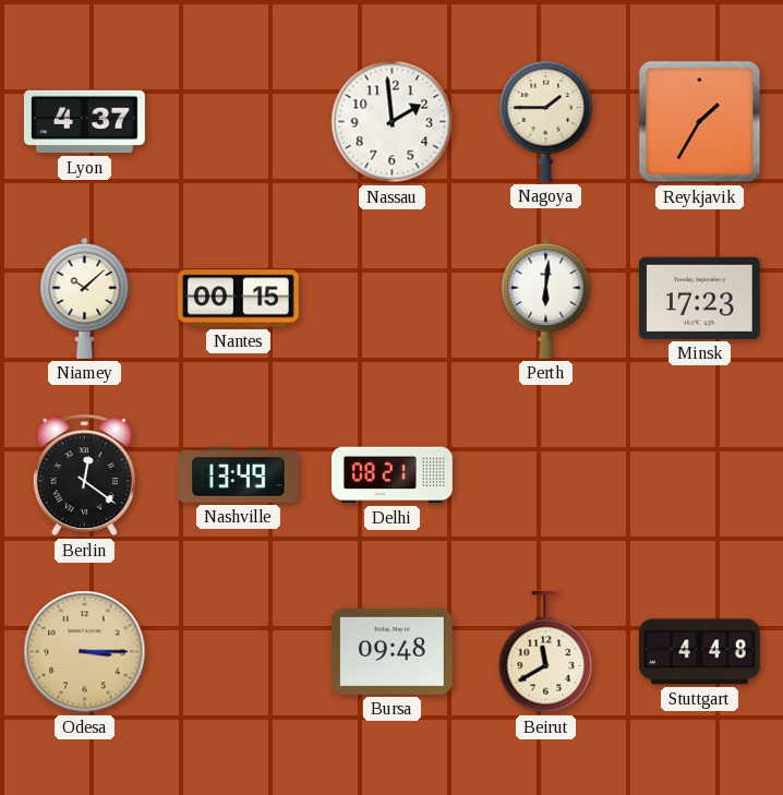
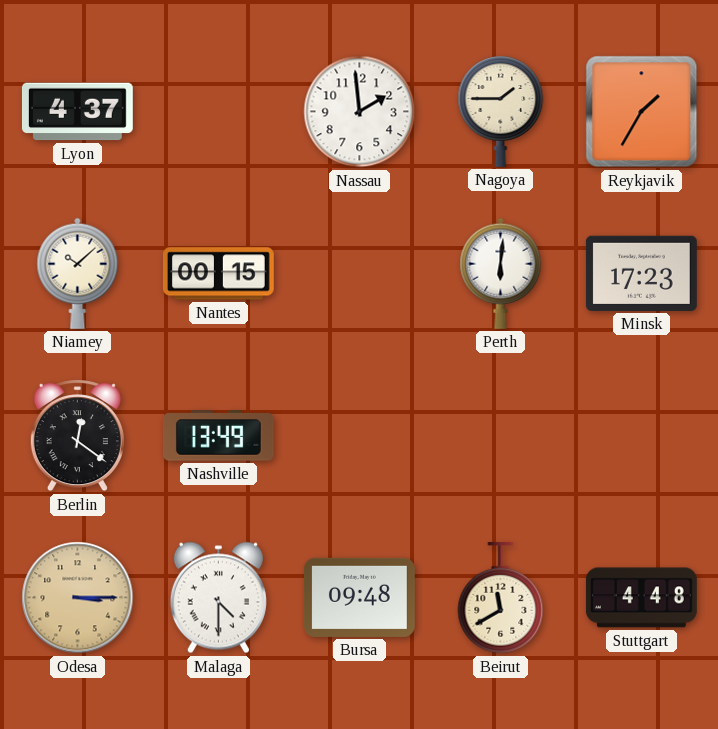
Delhi: 08:21 -> none (391, 475)
Malaga: none -> 4:30 (218, 598)
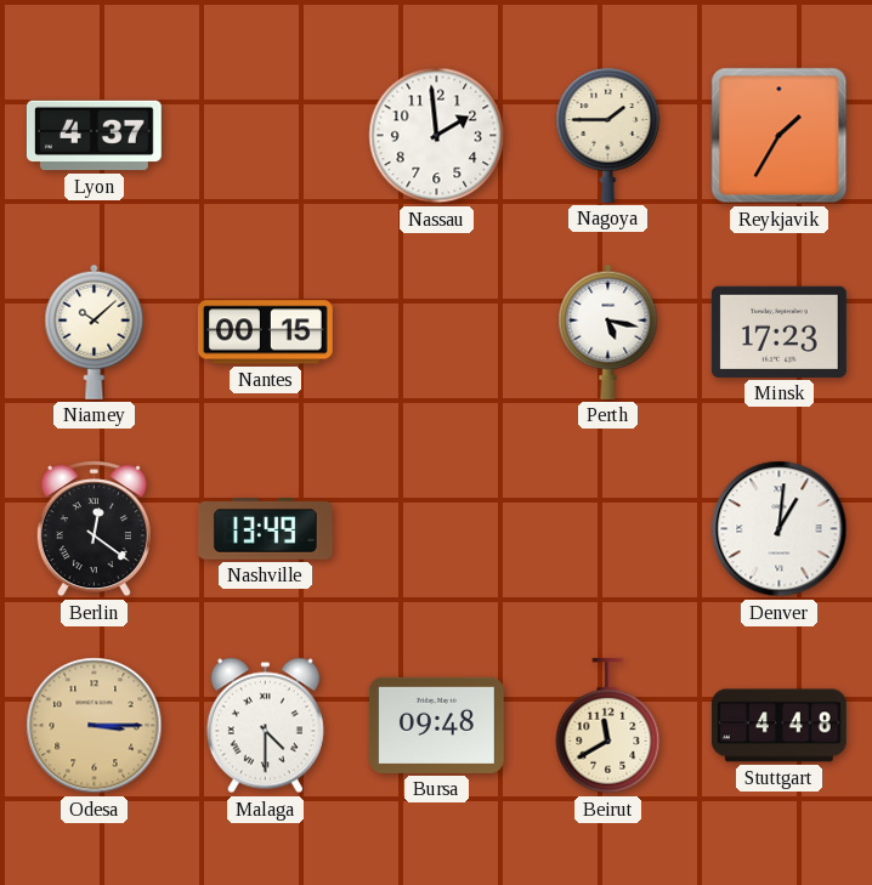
Perth: 6:01 -> 5:17 (608, 331)
Denver: none -> 1:01 (780, 529)
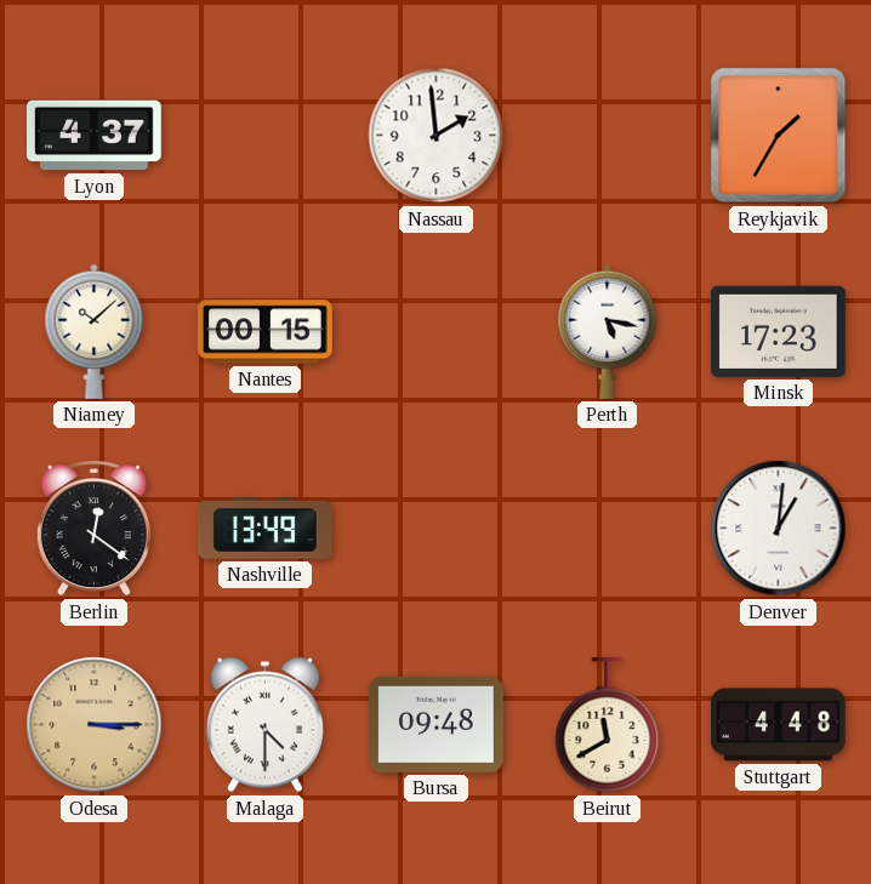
Nagoya: 1:45 -> none (608, 135)
